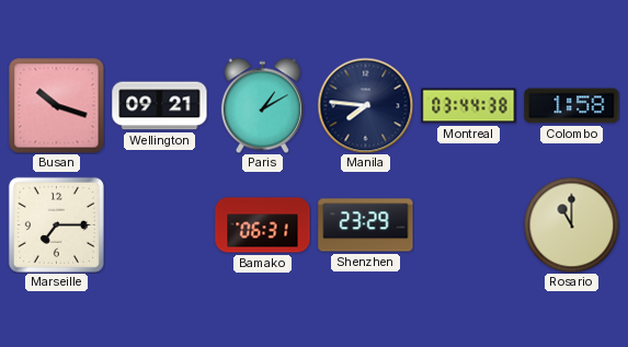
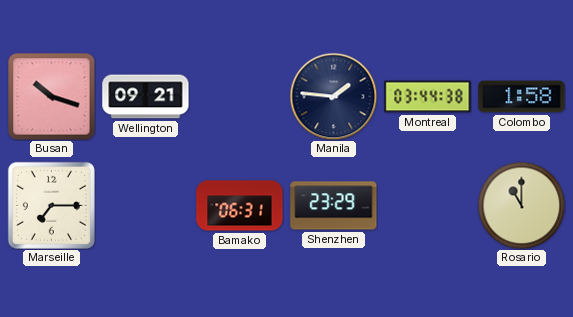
Paris: 1:10 -> none (262, 105)
Manila: 7:46 -> 1:46 (333, 96)
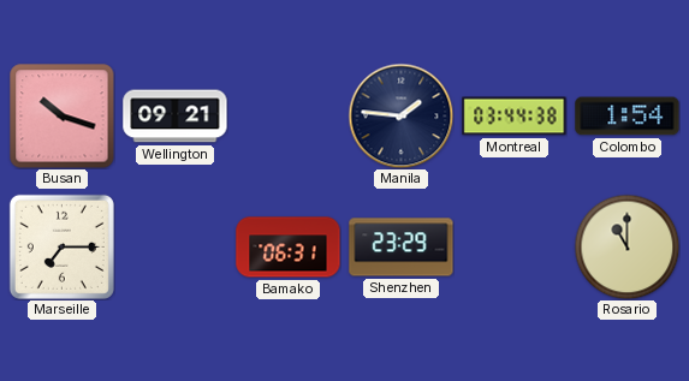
Colombo: 1:58 -> 1:54 (628, 117)
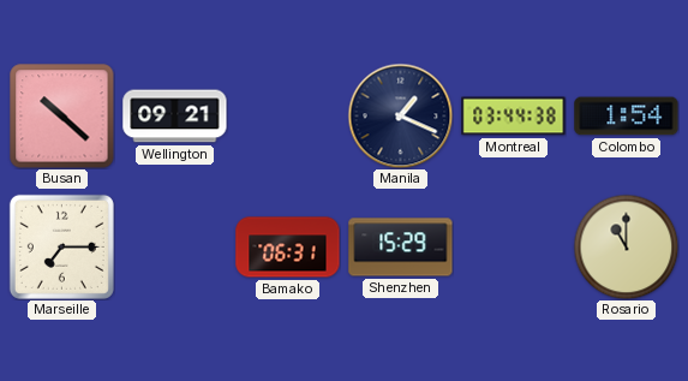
Busan: 10:18 -> 10:22 (62, 117)
Manila: 1:46 -> 1:19 (400, 115)
Shenzhen: 23:29 -> 15:29 (401, 248)
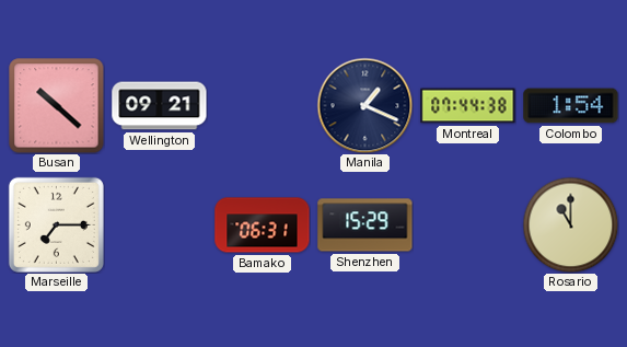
Montreal: 03:44 -> 07:44 (468, 106)
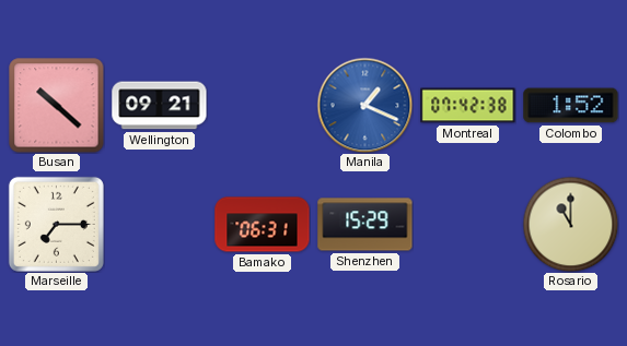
Manila dial: navy -> blue (364, 105)
Montreal: 07:44 -> 07:42 (468, 106)
Colombo: 1:54 -> 1:52 (571, 106)
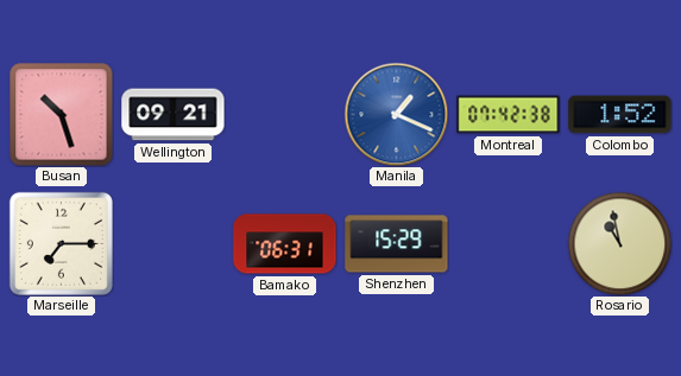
Busan: 10:22 -> 10:27 (62, 115)
Rosario: 11:00 -> 10:58 (619, 243)
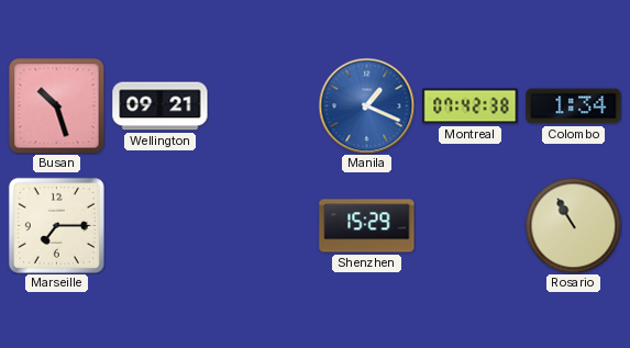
Colombo: 1:52 -> 1:34 (574, 106)
Bamako: 06:31 -> none (285, 244)
Rosario: 10:58 -> 10:55 (573, 225)
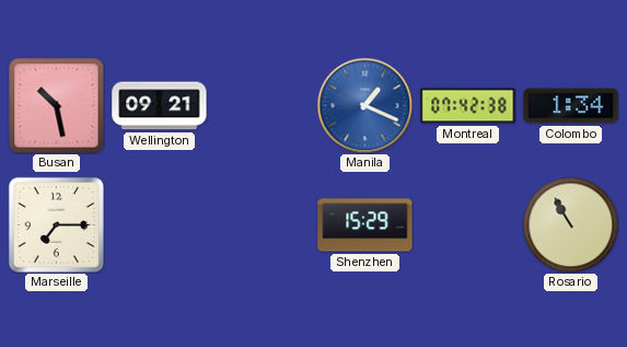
Busan: 10:27 -> 10:28 (57, 106)
